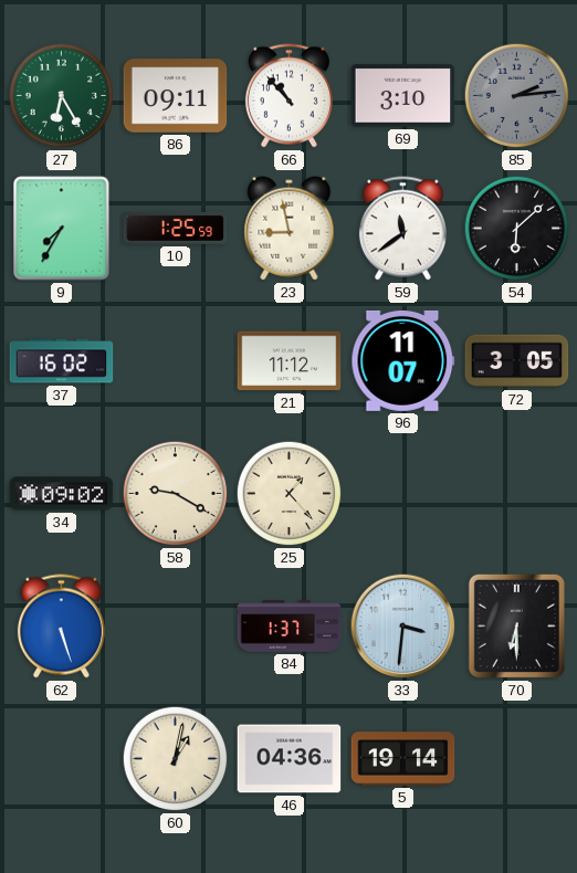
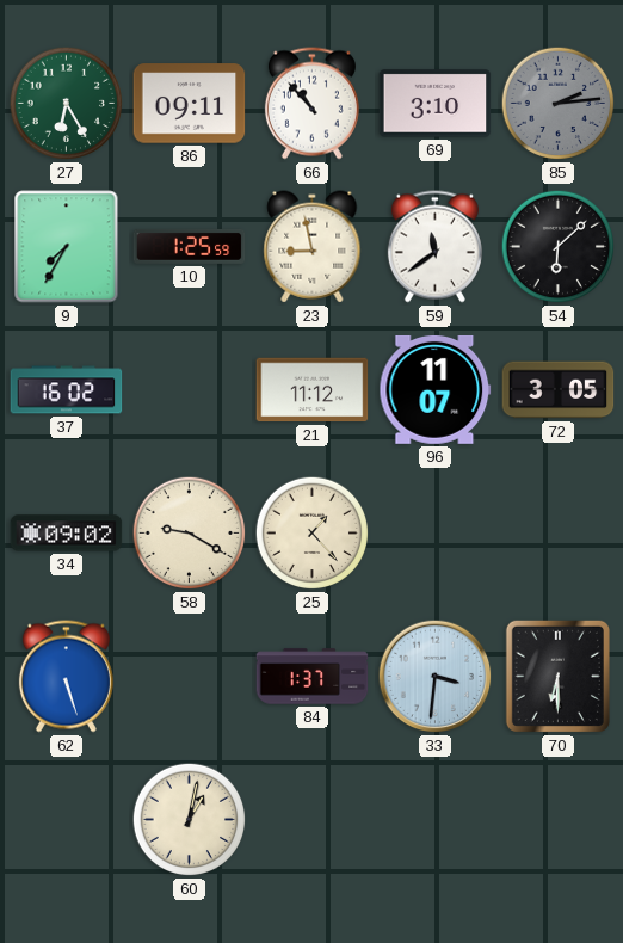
46: 04:36 -> none (290, 759)
5: 19:14 -> none (403, 759)
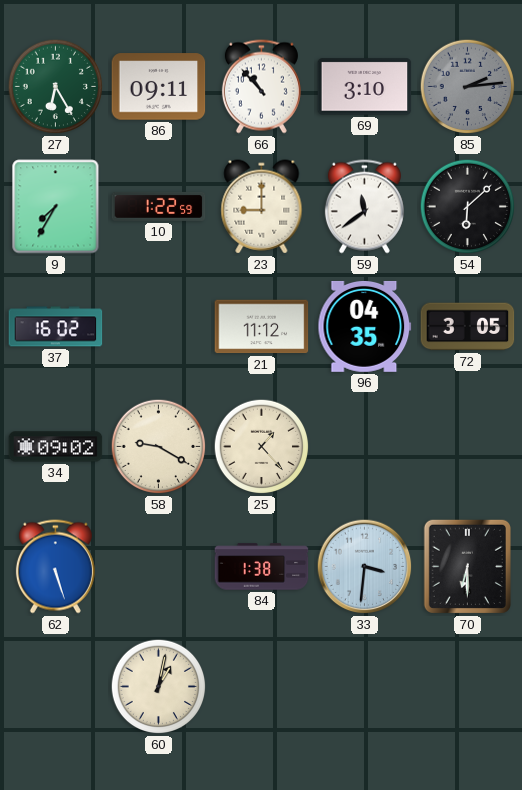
10: 1:25 -> 1:22 (159, 206)
23: 8:58 -> 9:00 (262, 207)
96: 11:07 -> 04:35 (365, 326)
84: 1:37 -> 1:38 (262, 567)
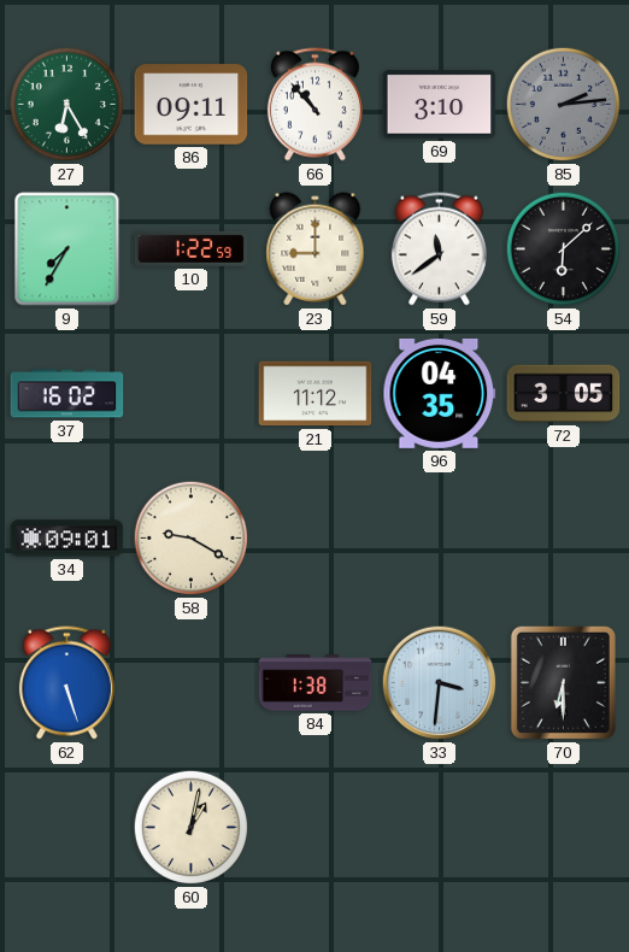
34: 09:02 -> 09:01 (67, 539)
25: 1:23 -> none (262, 447)
